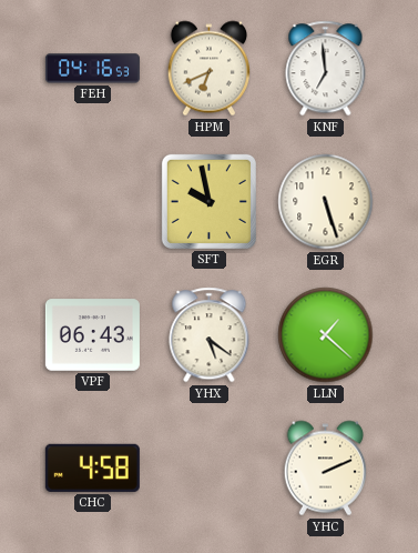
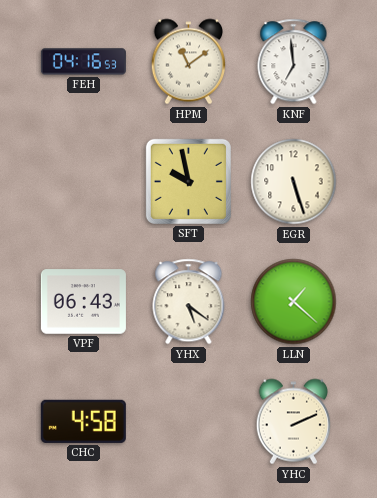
HPM: 6:41 -> 11:09 (188, 62)
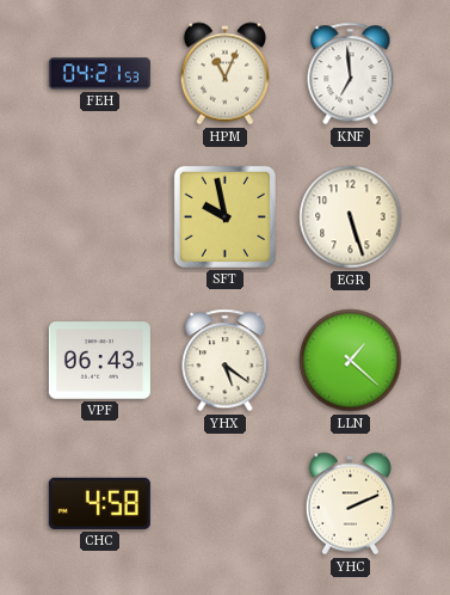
FEH: 04:16 -> 04:21 (99, 74)
HPM: 11:09 -> 11:04 (224, 74)
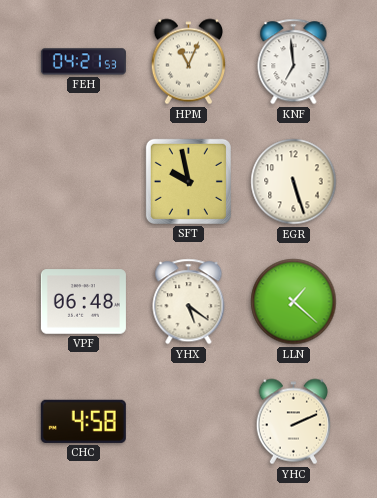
VPF: 06:43 -> 06:48 (83, 302)
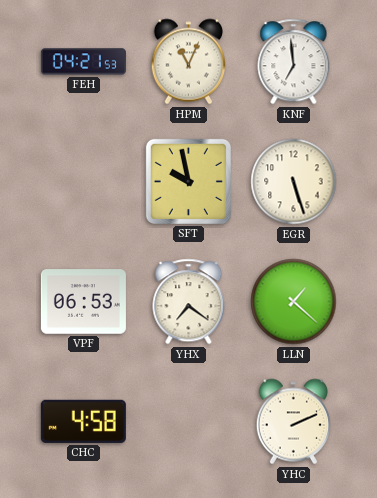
VPF: 06:48 -> 06:53 (83, 302)
YHX: 5:21 -> 7:21 (189, 302)
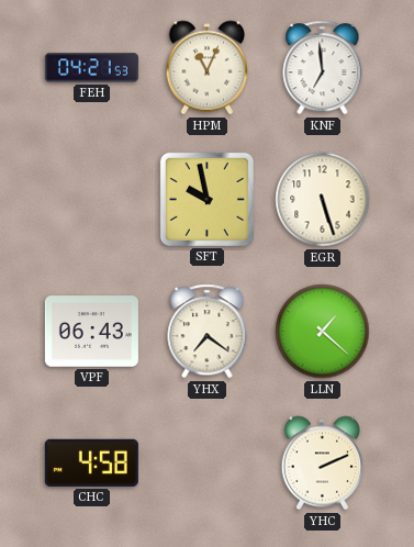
VPF: 06:53 -> 06:43 (91, 332)
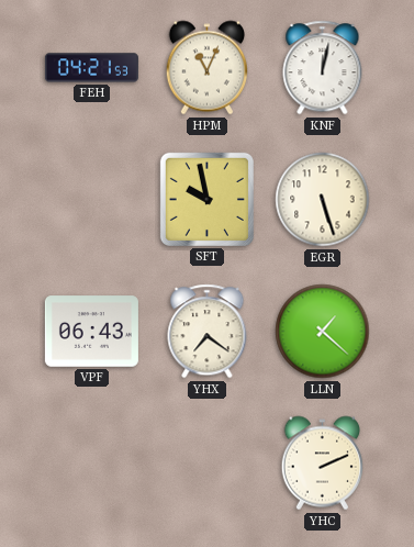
KNF: 6:59 -> 12:02 (323, 68)
CHC: 4:58 -> none (91, 462)
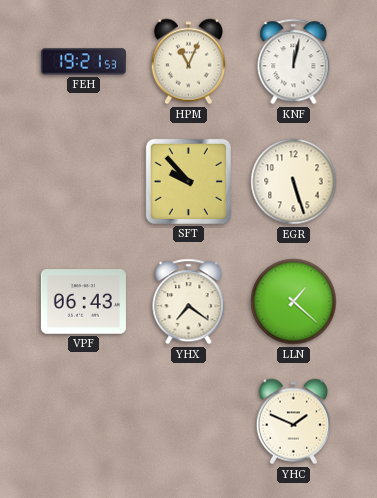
FEH: 04:21 -> 19:21 (83, 62)
SFT: 9:58 -> 9:53 (188, 181)
YHC: 2:11 -> 1:49 (293, 422)
